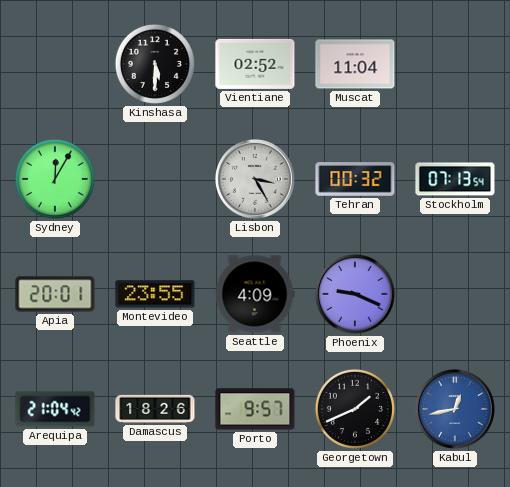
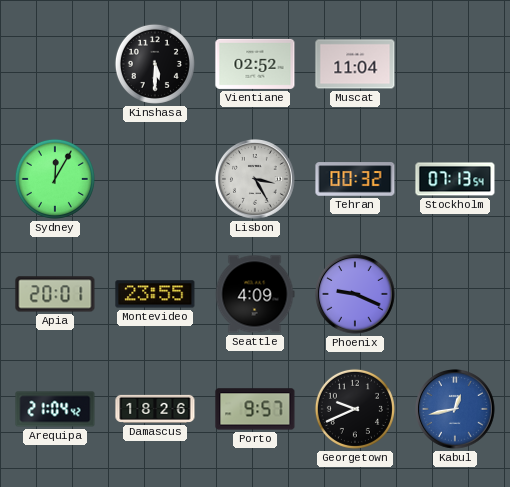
Georgetown: 1:41 -> 9:41 (355, 409)
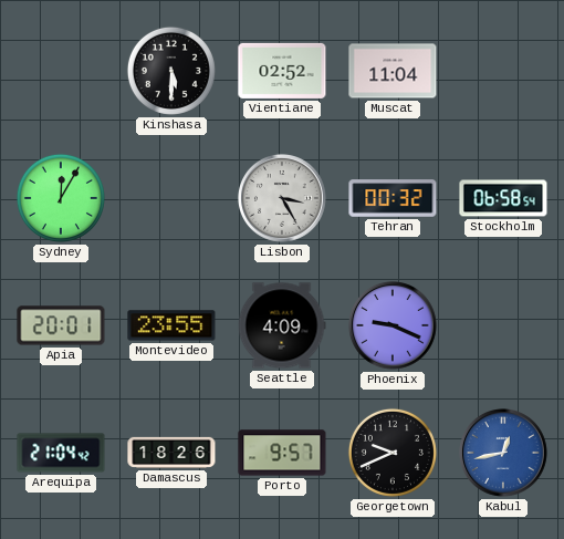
Stockholm: 07:13 -> 06:58 (503, 198)
